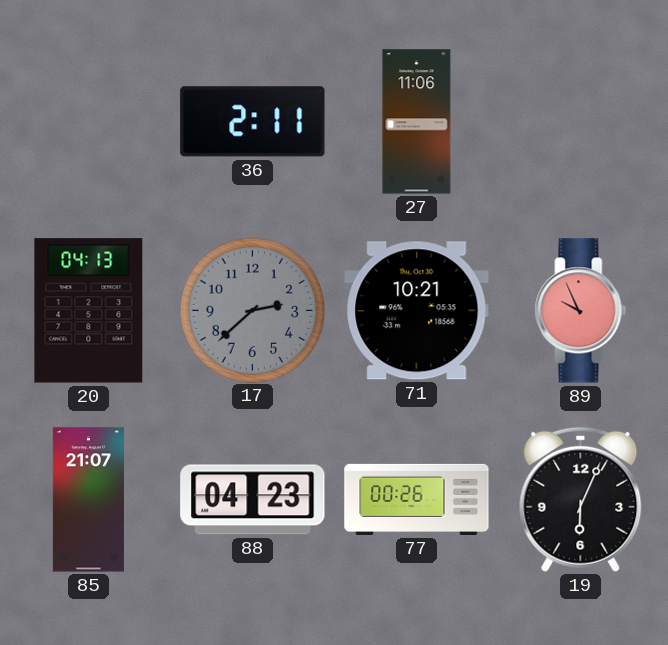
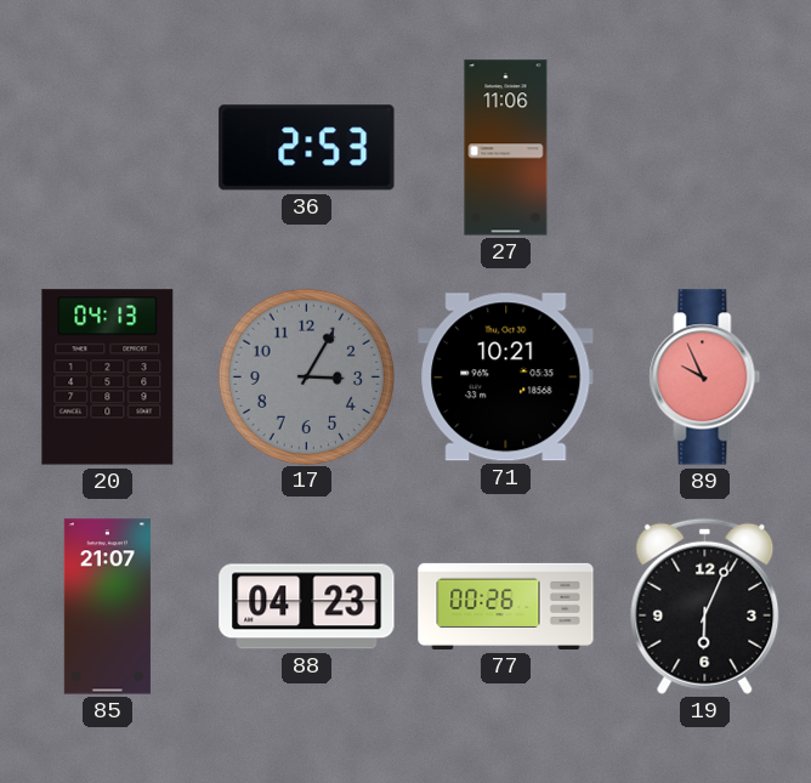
36: 2:11 -> 2:53 (307, 148)
17: 2:38 -> 3:05 (306, 376)
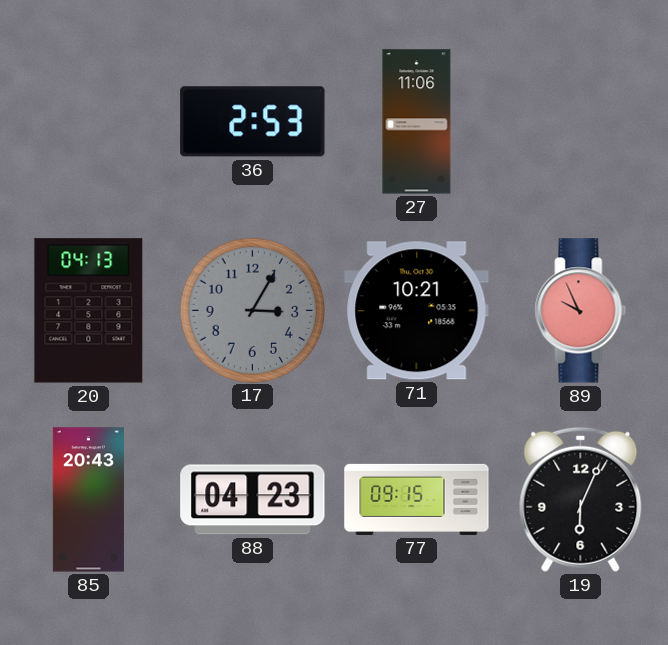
85: 21:07 -> 20:43 (88, 500)
77: 00:26 -> 09:15 (417, 499)
